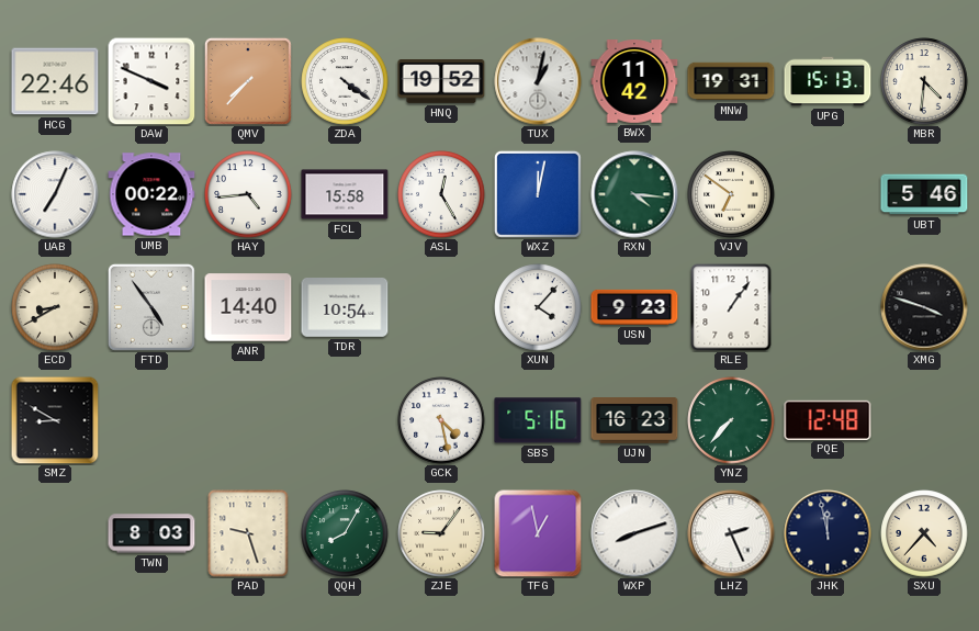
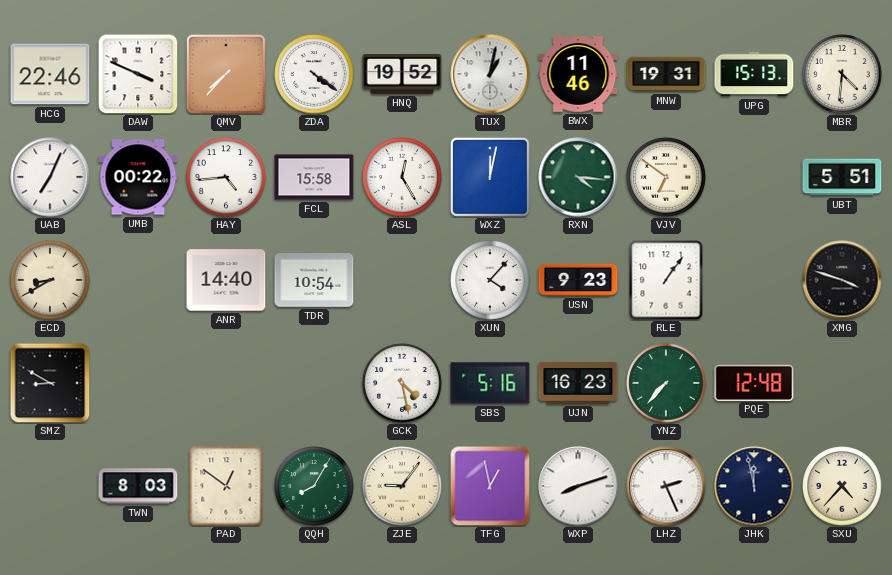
BWX: 11:42 -> 11:46 (578, 74)
UBT: 5:46 -> 5:51 (842, 177)
FTD: 4:54 -> none (151, 307)
PAD: 9:27 -> 12:51 (226, 486)
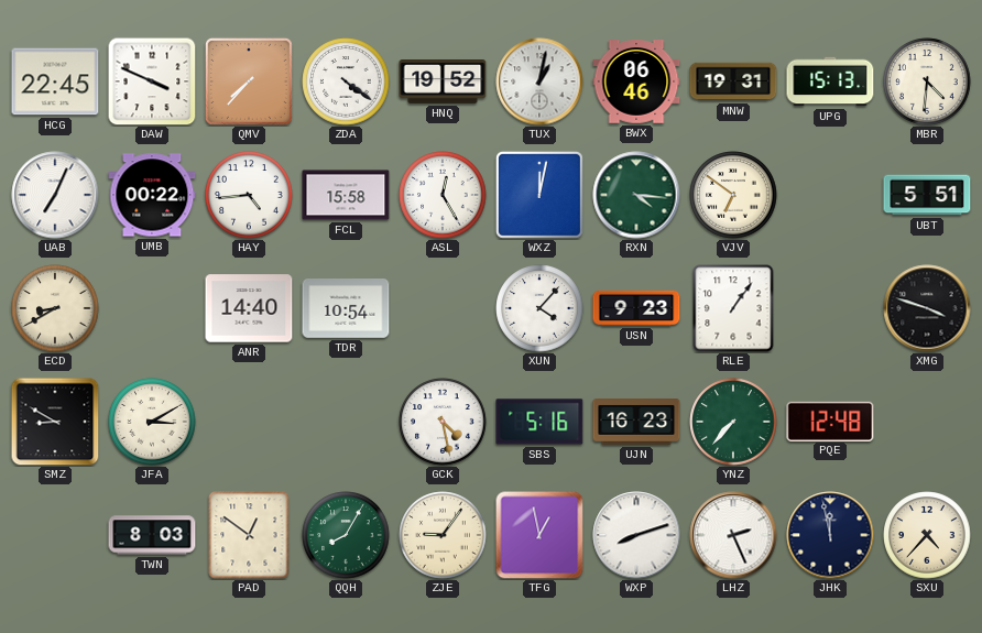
HCG: 22:46 -> 22:45 (55, 81)
BWX: 11:46 -> 06:46 (636, 81)
JFA: none -> 3:10 (152, 422)
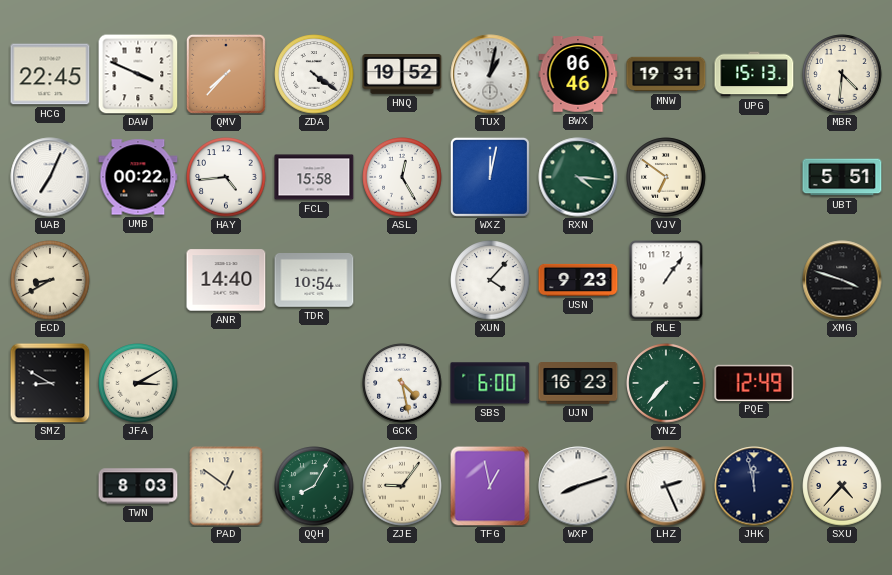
SBS: 5:16 -> 6:00 (490, 383)
PQE: 12:48 -> 12:49 (754, 382)
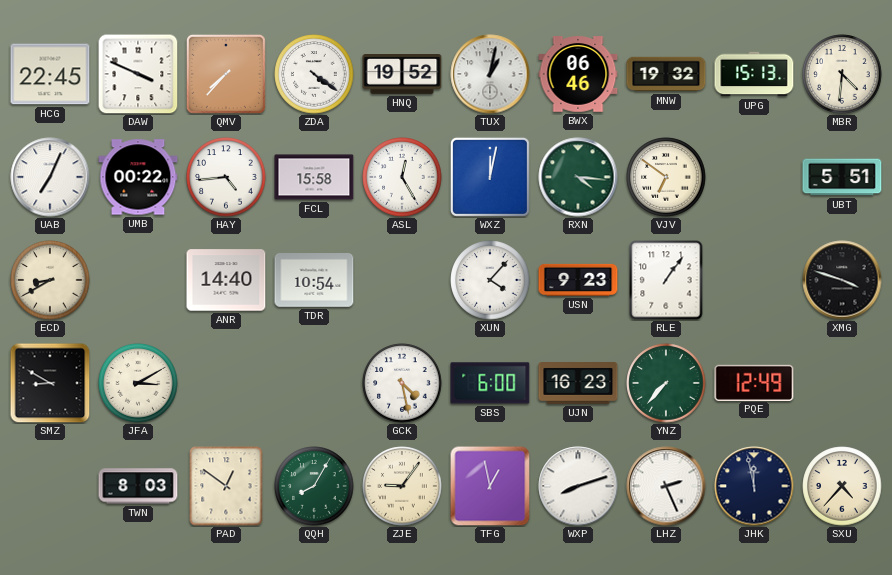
MNW: 19:31 -> 19:32 (666, 74)
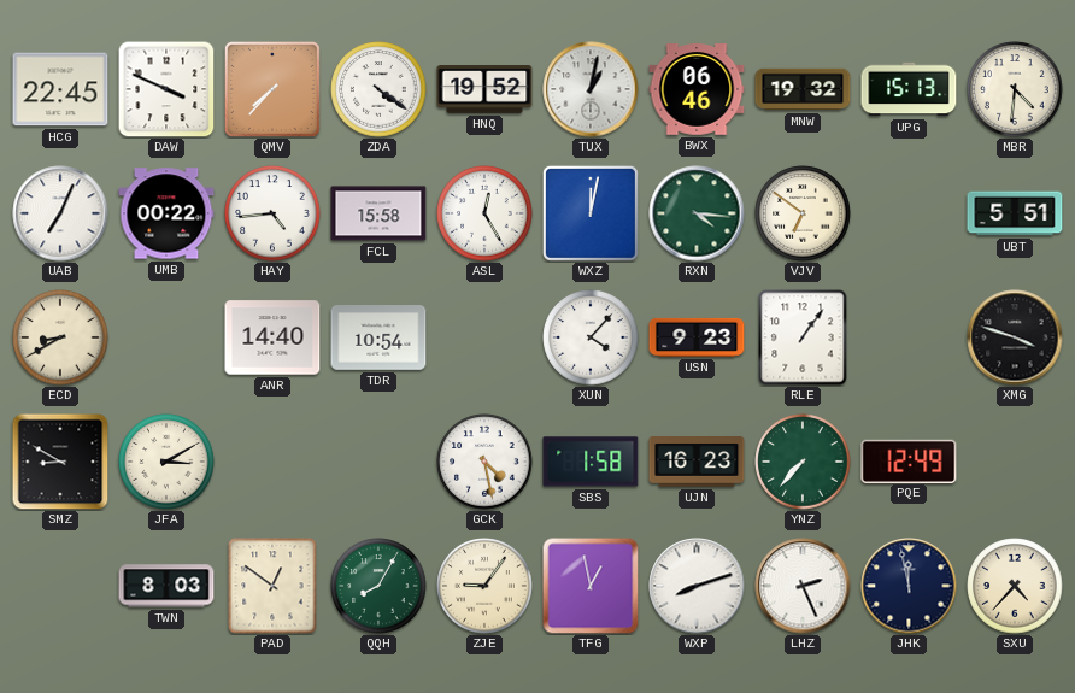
SBS: 6:00 -> 1:58 (591, 462)
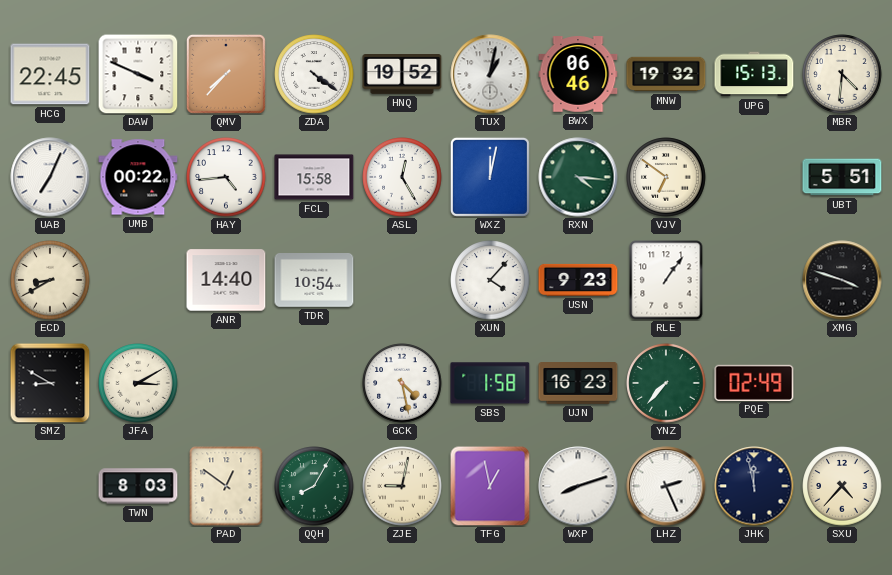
PQE: 12:49 -> 02:49 (754, 382)
ZJE: 9:06 -> 9:02 (402, 486)
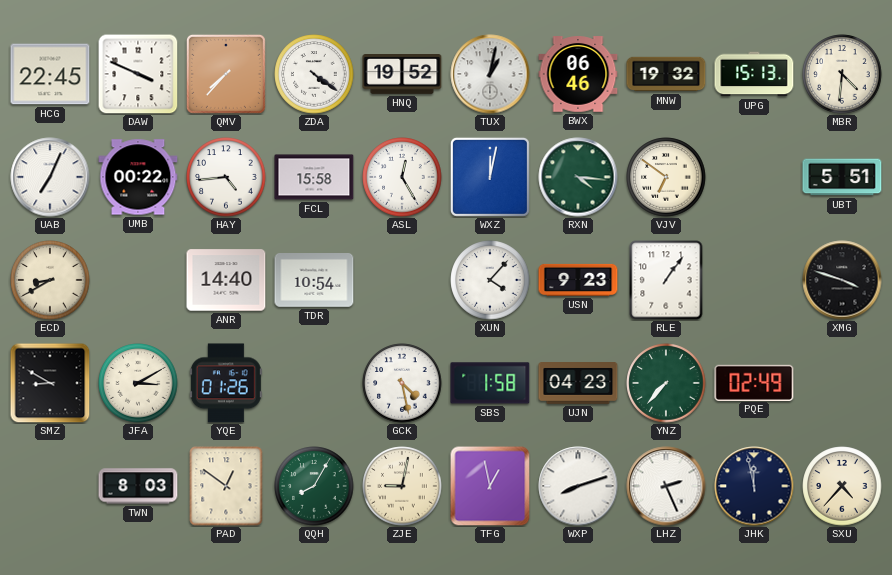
YQE: none -> 01:26 (226, 383)
UJN: 16:23 -> 04:23 (578, 384)
